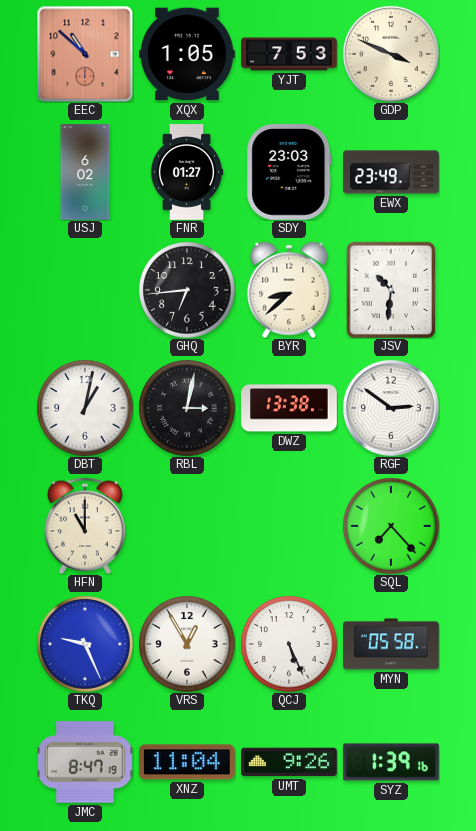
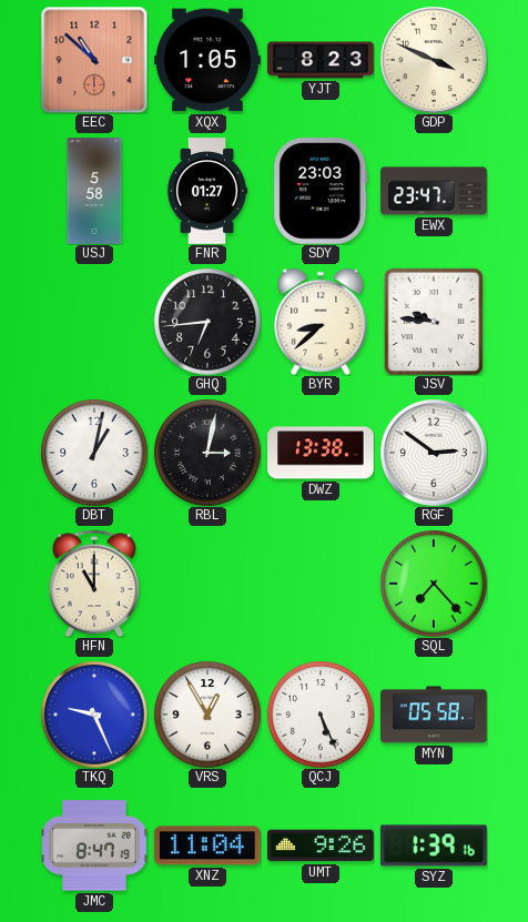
YJT: 7:53 -> 8:23 (321, 60)
USJ: 6:02 -> 5:58 (94, 191)
EWX: 23:49 -> 23:47 (434, 191)
JSV: 10:31 -> 9:46 (434, 322)
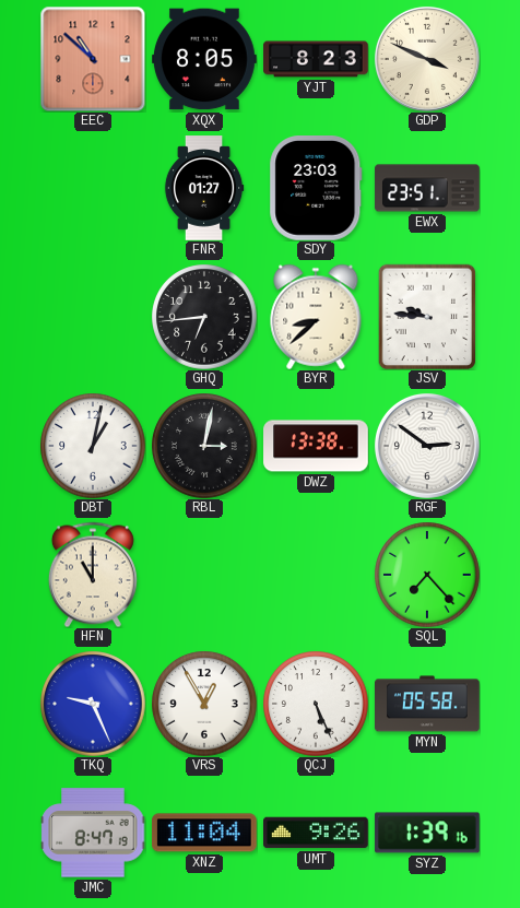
XQX: 1:05 -> 8:05 (204, 59)
USJ: 5:58 -> none (94, 191)
EWX: 23:47 -> 23:51 (427, 188)
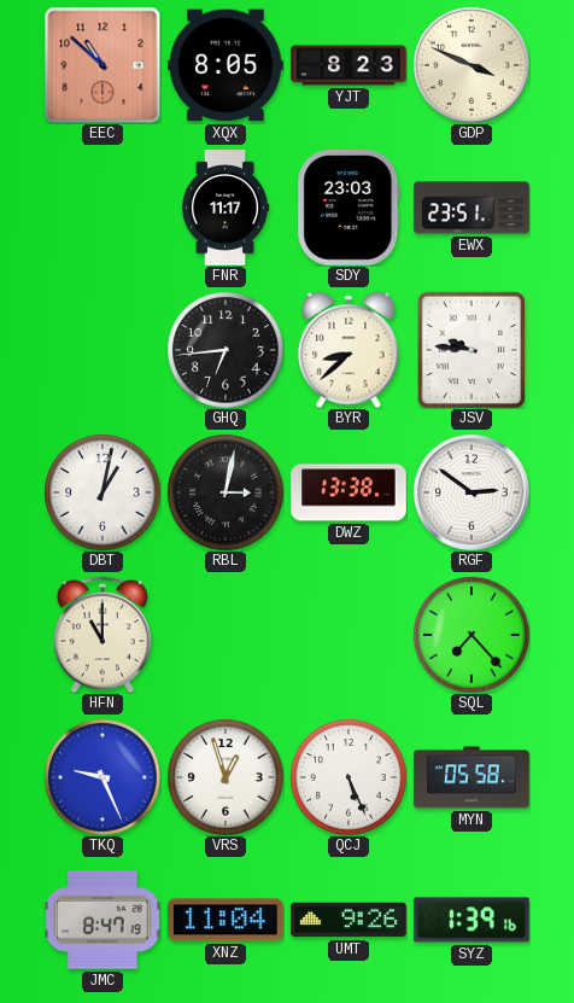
FNR: 01:27 -> 11:17 (225, 208)
VRS: 12:55 -> 12:57 (225, 777)
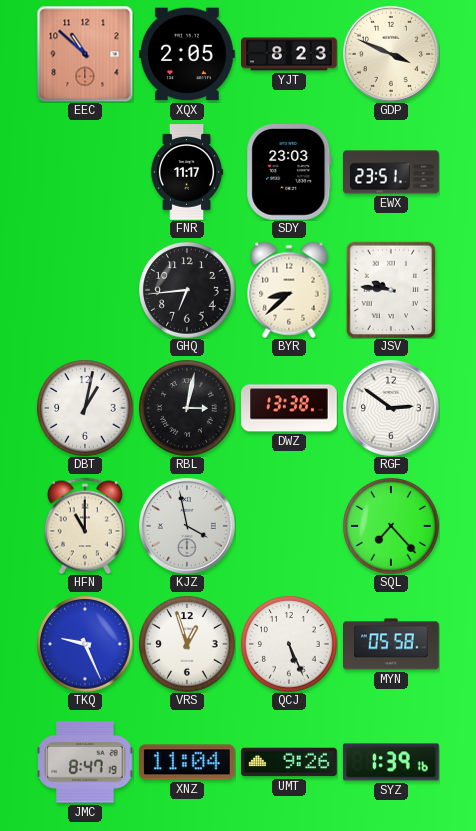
XQX: 8:05 -> 2:05 (187, 54)
KJZ: none -> 3:58 (187, 526)
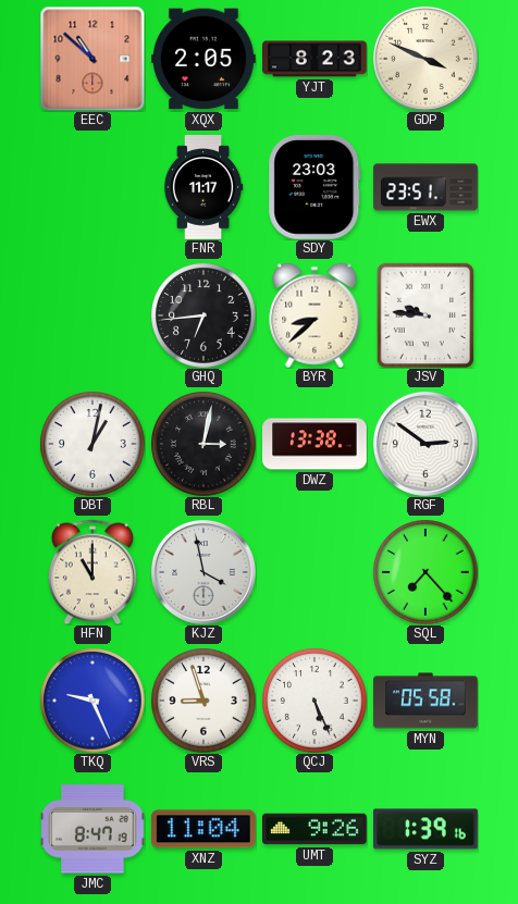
VRS: 12:57 -> 8:57 (203, 701)
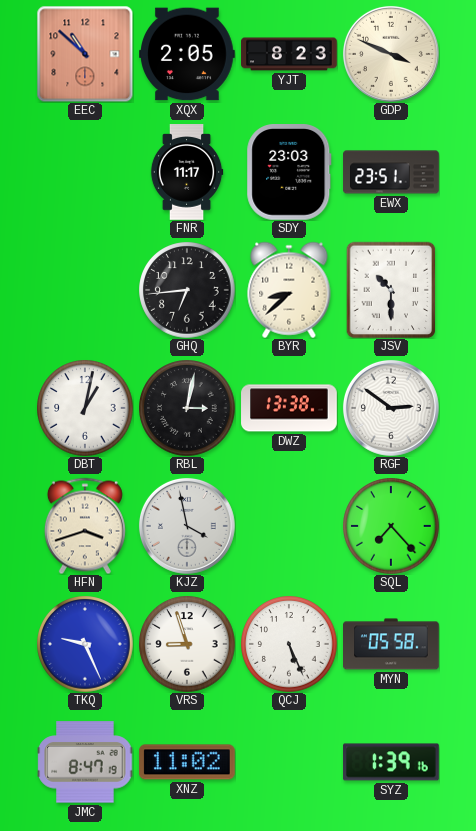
JSV: 9:46 -> 10:30 (391, 290)
HFN: 11:00 -> 3:42 (85, 526)
XNZ: 11:04 -> 11:02 (187, 762)
UMT: 9:26 -> none (316, 829)
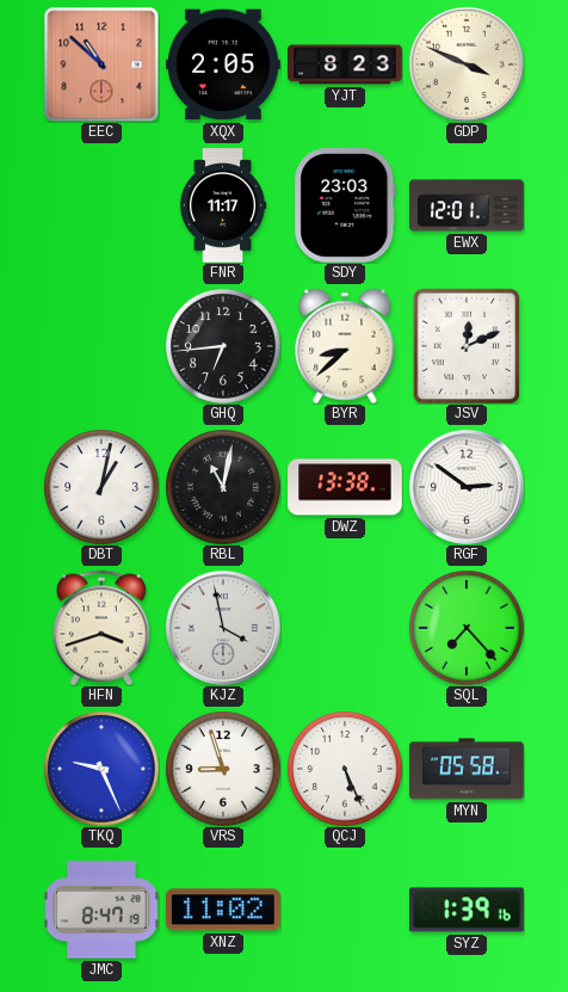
EWX: 23:51 -> 12:01 (467, 205)
JSV: 10:30 -> 12:11 (467, 346)
RBL: 3:02 -> 11:02 (223, 487)
